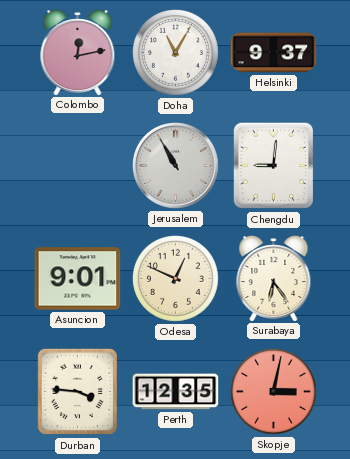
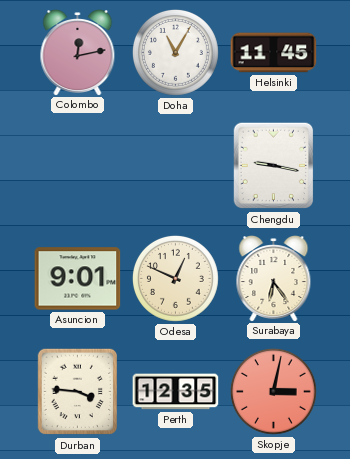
Helsinki: 9:37 -> 11:45 (274, 53)
Jerusalem: 10:55 -> none (176, 166)
Chengdu: 9:01 -> 9:17 (274, 166)
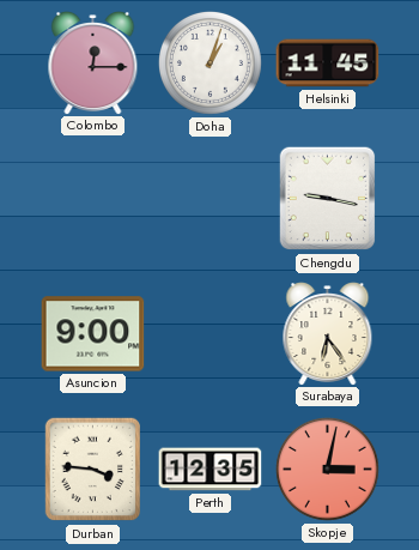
Colombo: 12:13 -> 12:15 (93, 64)
Doha: 11:05 -> 1:03 (209, 62)
Asuncion: 9:01 -> 9:00 (93, 334)
Odesa: 12:49 -> none (175, 278)
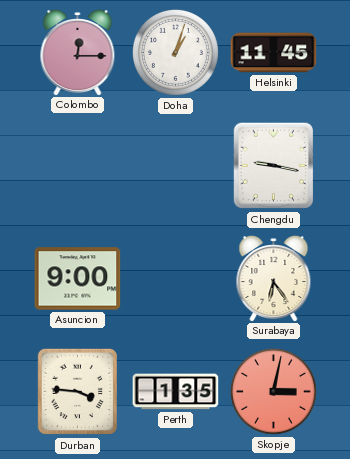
Perth: 12:35 -> 1:35 (176, 392)
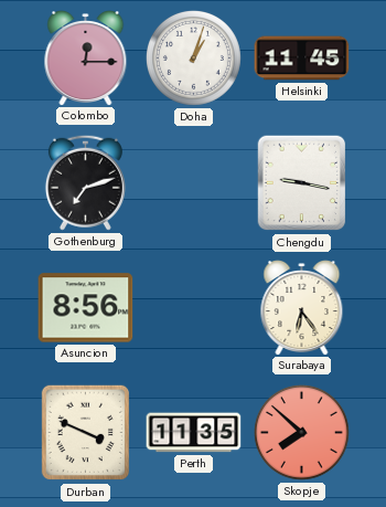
Gothenburg: none -> 7:12 (85, 182)
Asuncion: 9:00 -> 8:56 (86, 308)
Durban: 3:46 -> 3:49 (85, 433)
Perth: 1:35 -> 11:35 (194, 433)
Skopje: 3:02 -> 7:52 (301, 432)
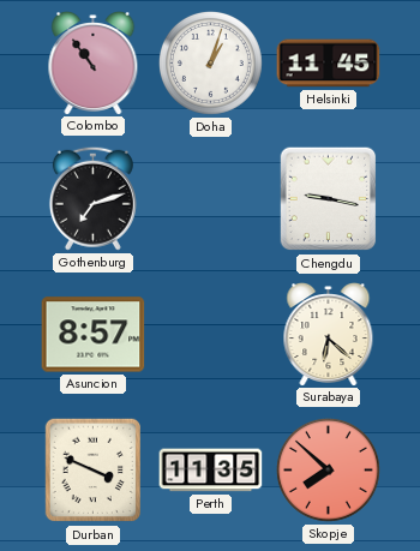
Colombo: 12:15 -> 10:54 (94, 64)
Asuncion: 8:56 -> 8:57 (94, 335)
Surabaya: 6:24 -> 6:22 (329, 335)
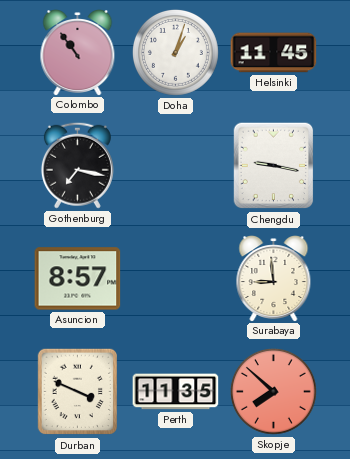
Gothenburg: 7:12 -> 7:17 (77, 165)
Surabaya: 6:22 -> 8:59 (274, 279)
